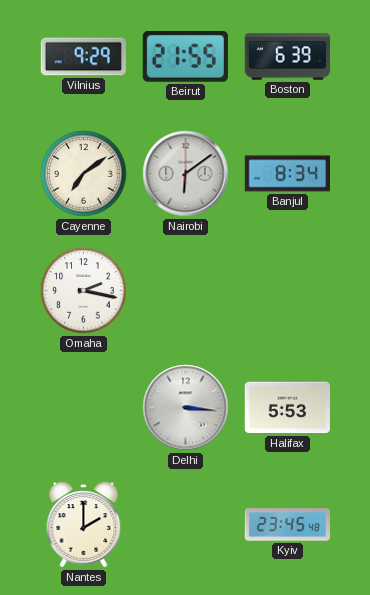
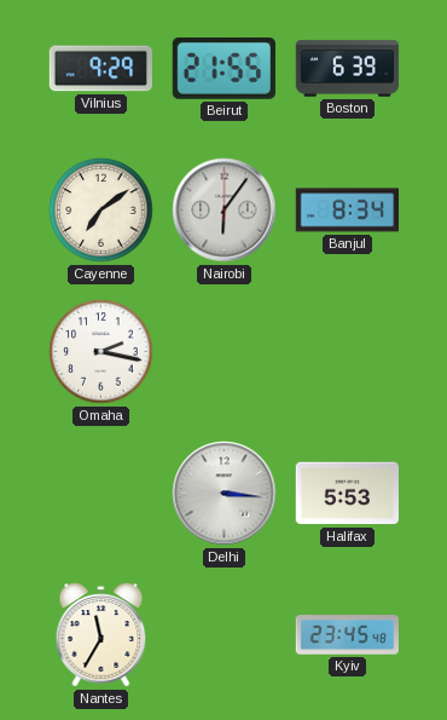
Nairobi: 6:09 -> 6:06 (225, 211)
Nantes: 2:00 -> 11:35 (101, 635)
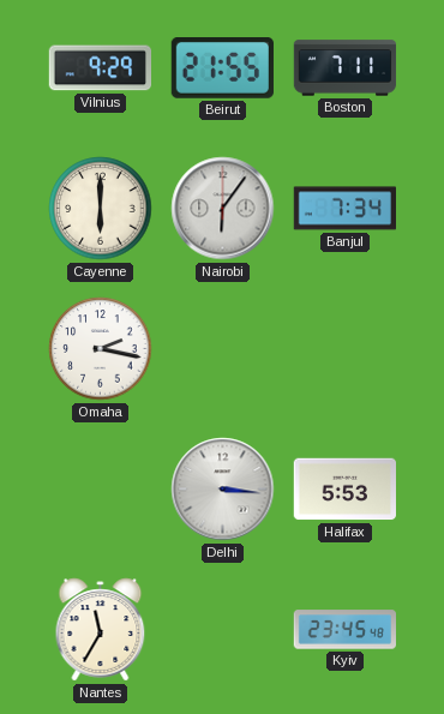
Boston: 6:39 -> 7:11 (346, 68)
Cayenne: 7:09 -> 6:00 (101, 209)
Banjul: 8:34 -> 7:34 (344, 209)
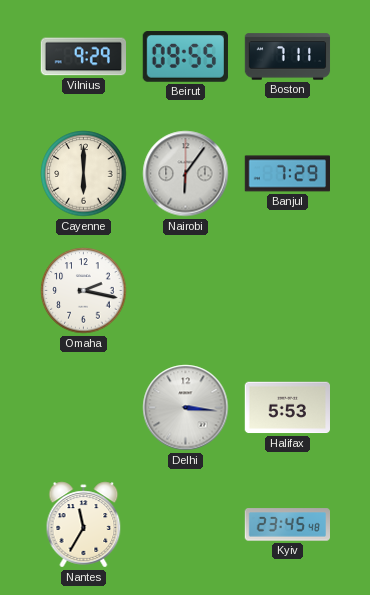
Beirut: 21:55 -> 09:55 (185, 57)
Banjul: 7:34 -> 7:29 (287, 174)
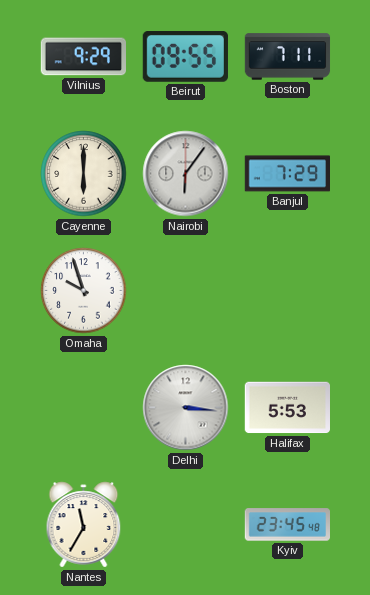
Omaha: 2:17 -> 9:57 (84, 291)
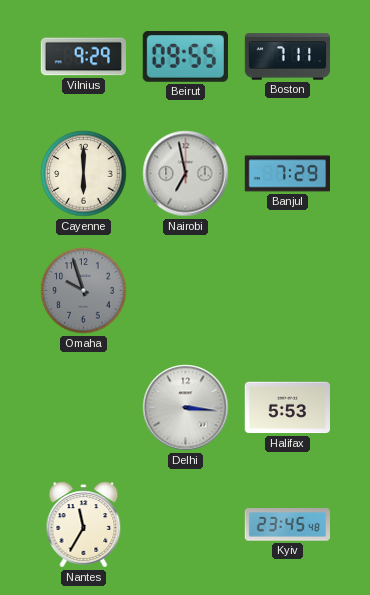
Nairobi: 6:06 -> 6:58 (186, 174)
Omaha dial: white -> grey (84, 291)
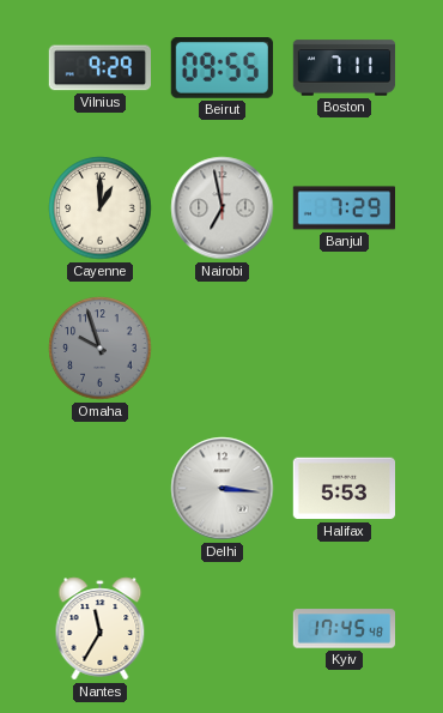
Cayenne: 6:00 -> 1:00 (101, 209)
Kyiv: 23:45 -> 17:45 (344, 629)
